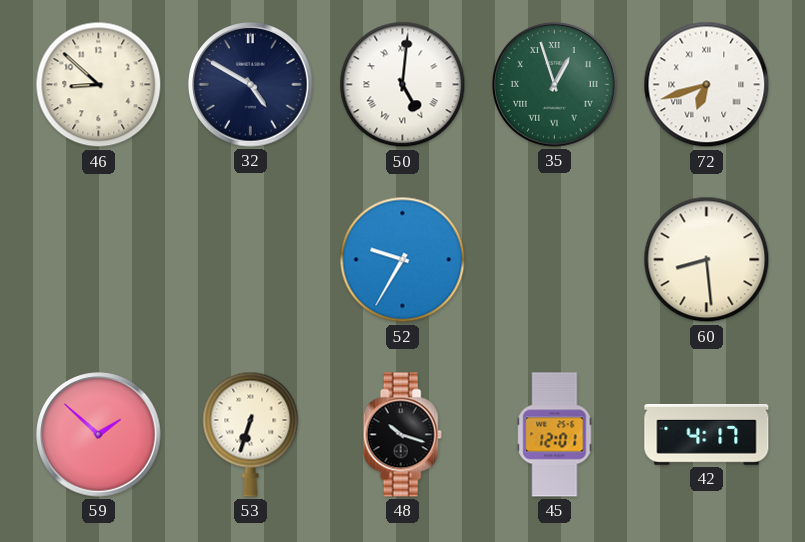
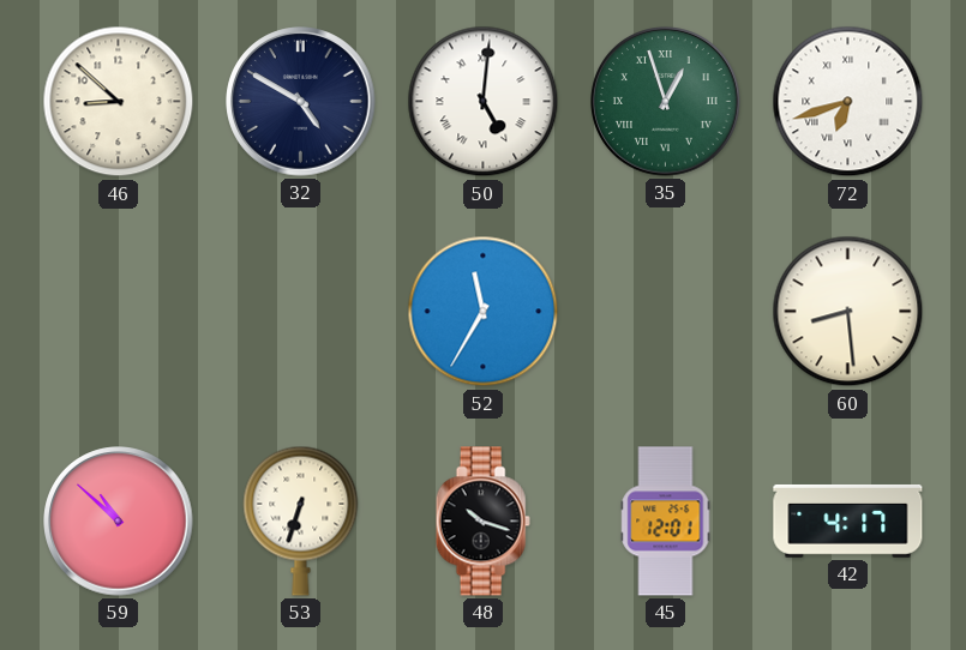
52: 9:35 -> 11:35 (484, 312)
59: 1:52 -> 10:52 (119, 522)
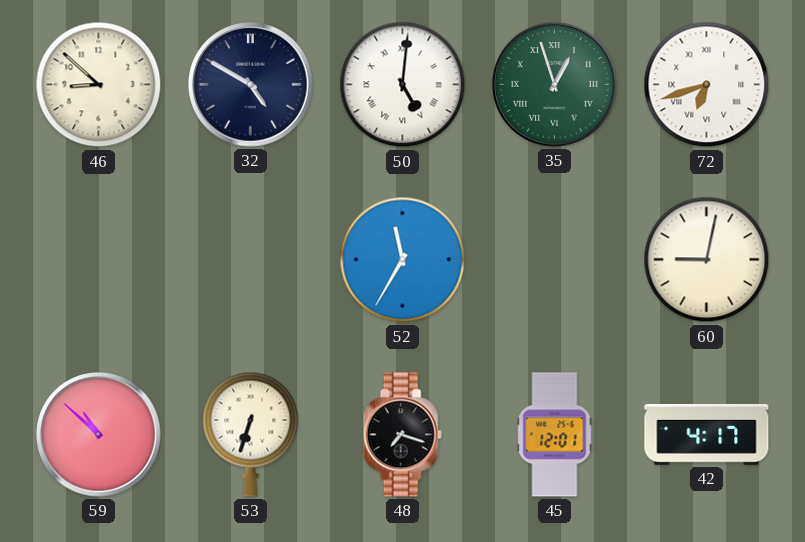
60: 8:29 -> 9:02 (707, 260)
48: 10:18 -> 7:18 (402, 435)
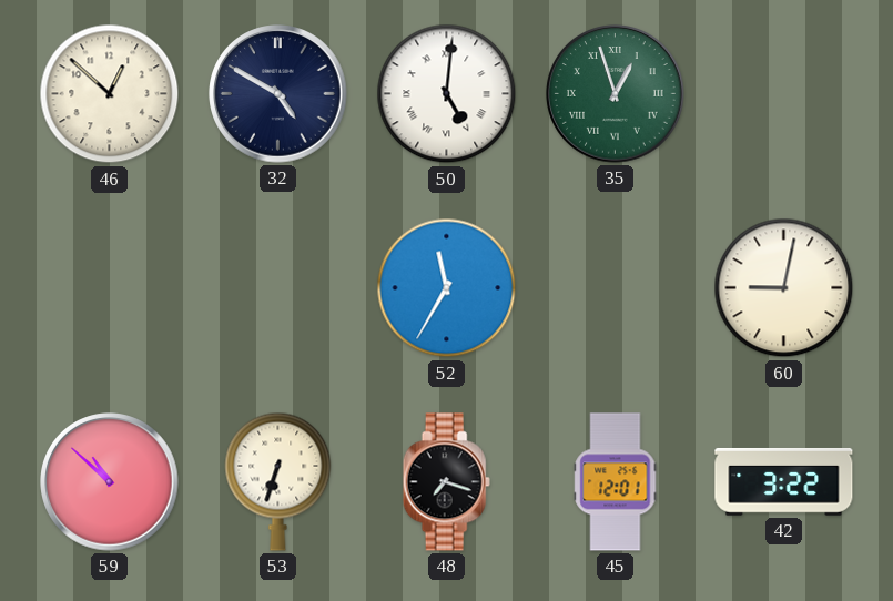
46: 8:52 -> 12:52 (110, 94)
72: 6:42 -> none (707, 85)
42: 4:17 -> 3:22 (784, 481)
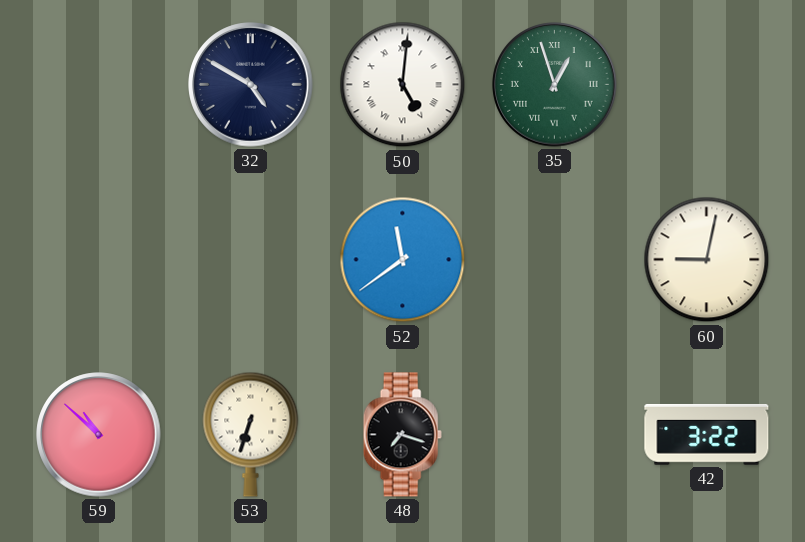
46: 12:52 -> none (110, 94)
52: 11:35 -> 11:39 (403, 260)
45: 12:01 -> none (616, 482)
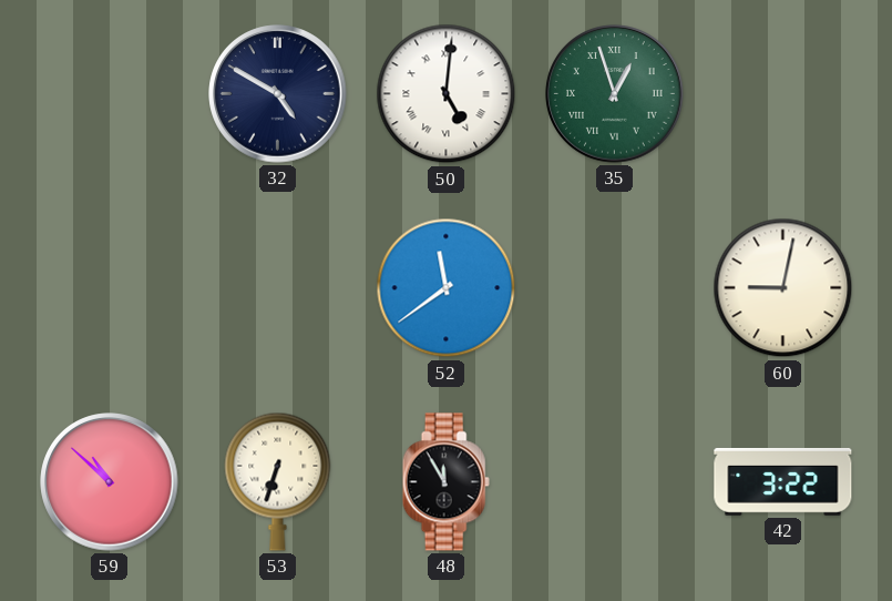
48: 7:18 -> 11:55 (445, 482)
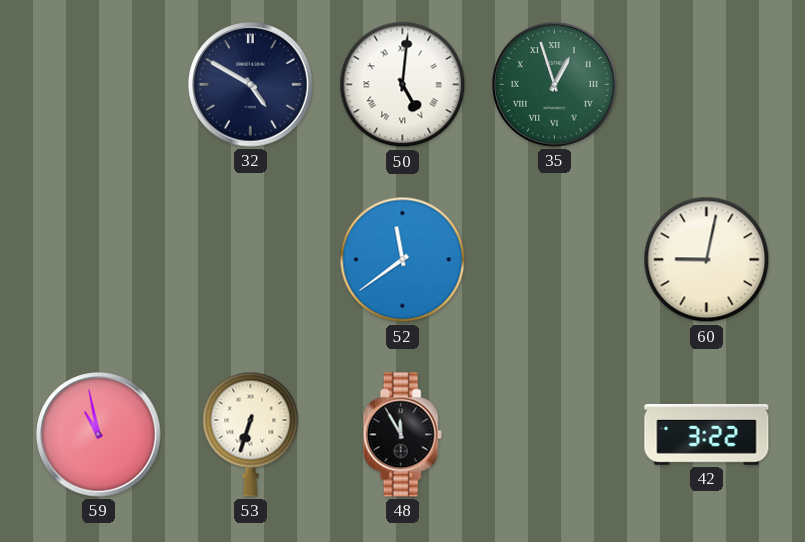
59: 10:52 -> 10:58 (99, 435)
